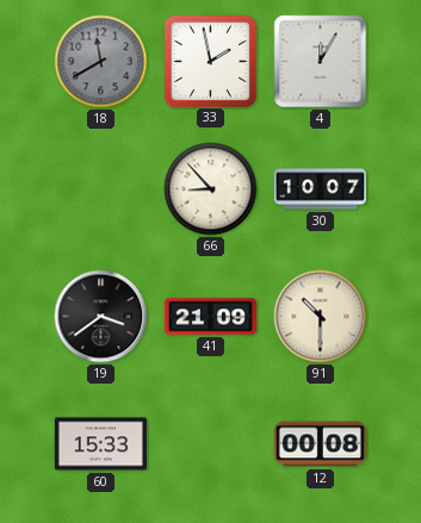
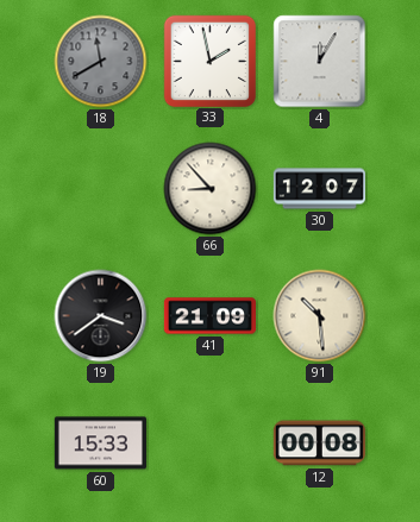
30: 10:07 -> 12:07 (319, 189)
91: 10:30 -> 10:29 (320, 316)
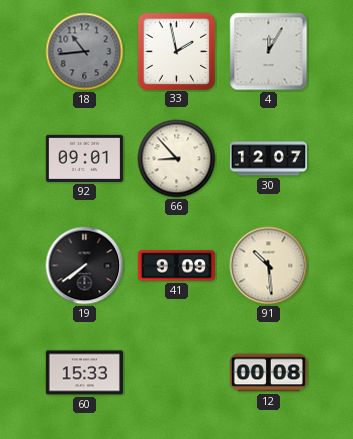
18: 11:40 -> 10:44 (85, 52)
92: none -> 09:01 (84, 158)
19: 3:39 -> 7:39 (85, 266)
41: 21:09 -> 9:09 (176, 266)
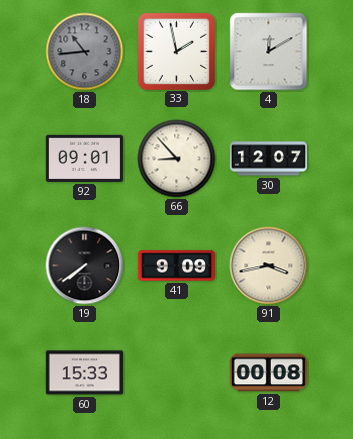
4: 12:05 -> 12:10 (269, 52)
91: 10:29 -> 3:43 (269, 266)
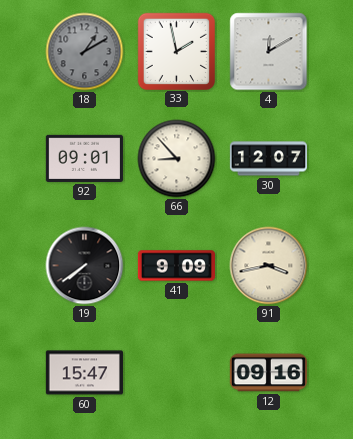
18: 10:44 -> 1:10 (85, 52)
60: 15:33 -> 15:47 (84, 373)
12: 00:08 -> 09:16 (268, 373)
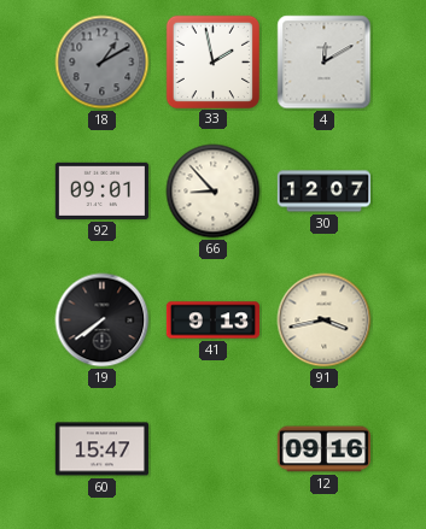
41: 9:09 -> 9:13 (212, 321)
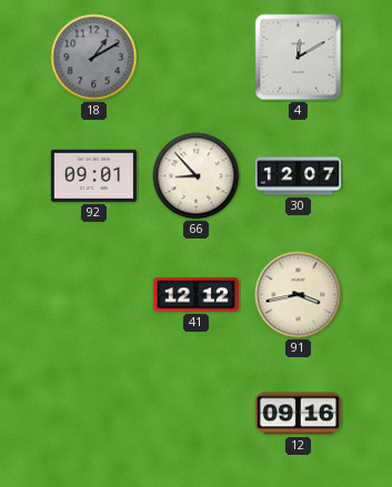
33: 1:58 -> none (212, 61)
19: 7:39 -> none (103, 321)
41: 9:13 -> 12:12 (195, 295)
60: 15:47 -> none (101, 449)
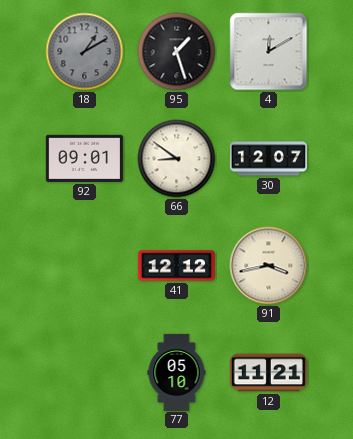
95: none -> 1:27 (177, 52)
66: 8:53 -> 8:51 (177, 159)
77: none -> 05:10 (177, 372)
12: 09:16 -> 11:21 (268, 373)
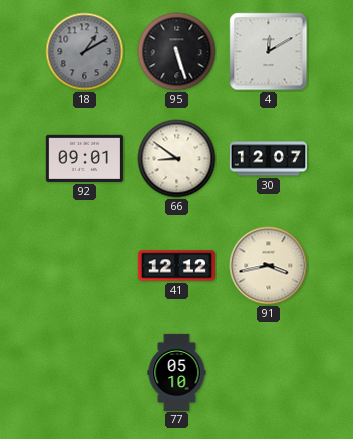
95: 1:27 -> 5:27 (177, 52)
12: 11:21 -> none (268, 373)
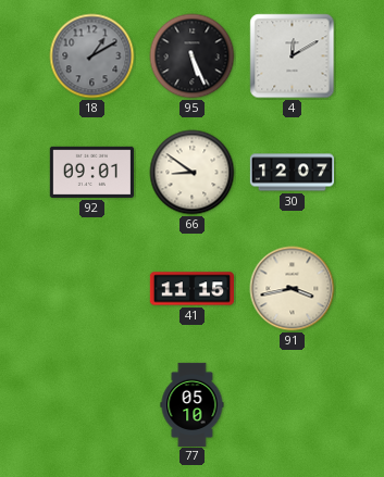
95: 5:27 -> 5:26 (193, 57)
41: 12:12 -> 11:15 (191, 289)
